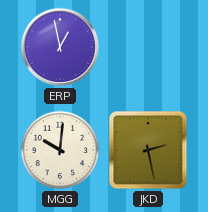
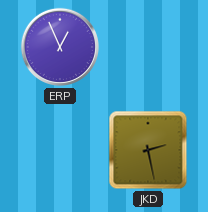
ERP: 12:58 -> 12:56 (60, 47)
MGG: 10:01 -> none (60, 150)
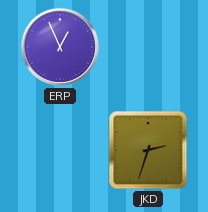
JKD: 2:28 -> 2:33 (148, 150)
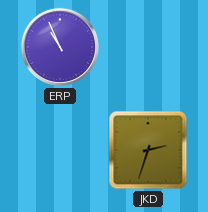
ERP: 12:56 -> 10:56 (60, 47)
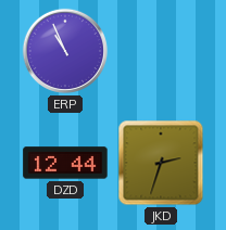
DZD: none -> 12:44 (65, 163)
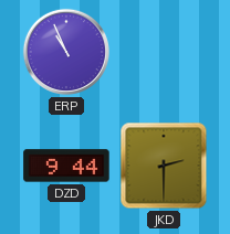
DZD: 12:44 -> 9:44 (66, 166)
JKD: 2:33 -> 2:30 (164, 166)
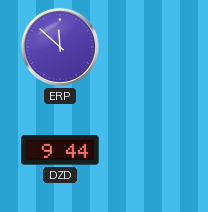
ERP: 10:56 -> 11:52 (60, 47)
JKD: 2:30 -> none (164, 166)
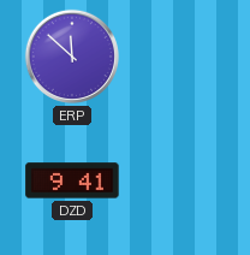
DZD: 9:44 -> 9:41 (72, 180)
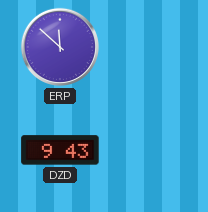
DZD: 9:41 -> 9:43 (60, 150)
